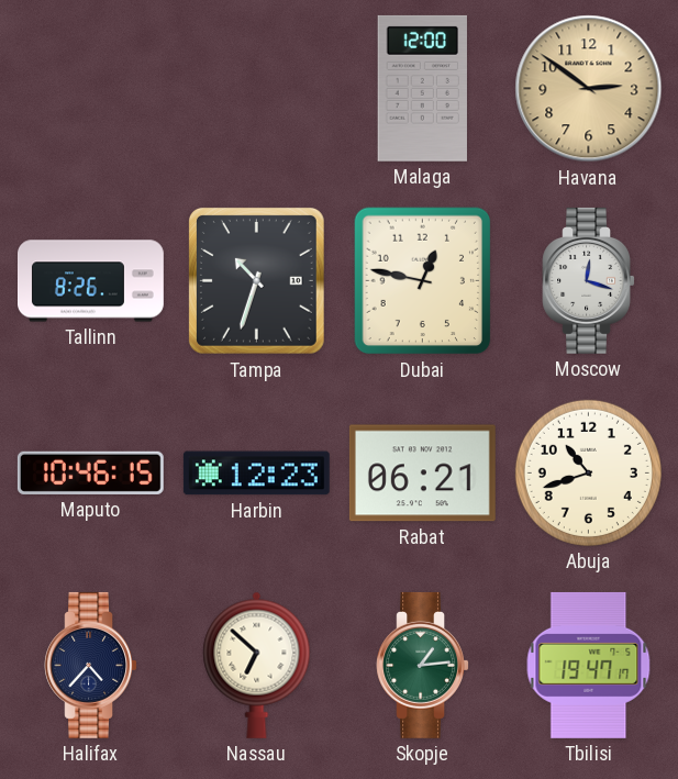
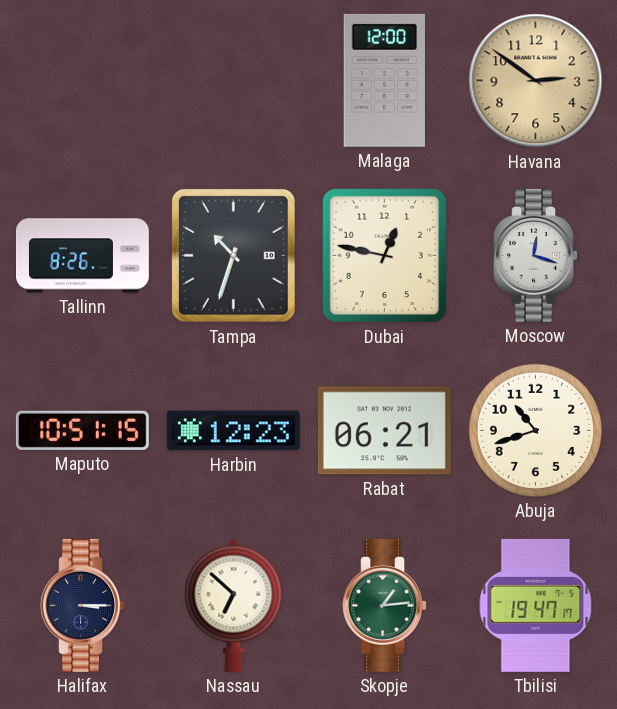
Maputo: 10:46 -> 10:51 (82, 430)
Halifax: 4:37 -> 3:15 (82, 605)
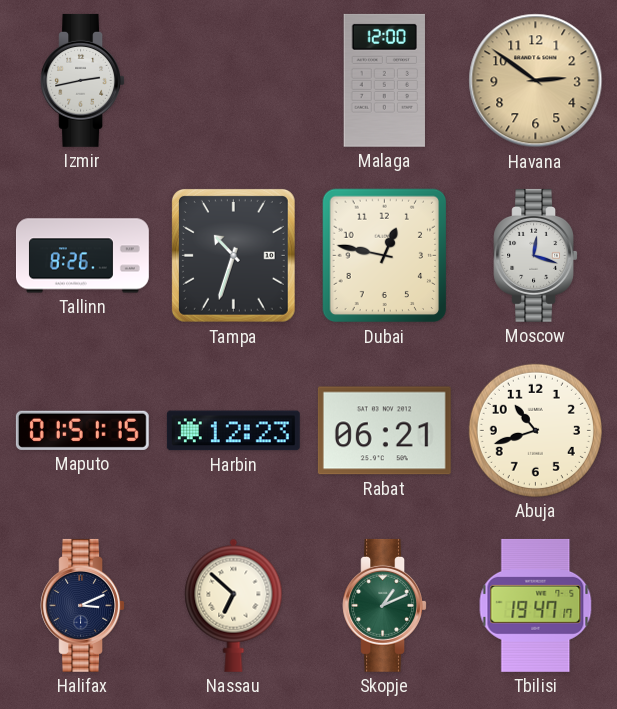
Izmir: none -> 2:43 (82, 80)
Maputo: 10:51 -> 01:51 (82, 430)
Halifax: 3:15 -> 3:11 (82, 605)
Skopje: 1:14 -> 1:11 (384, 605)
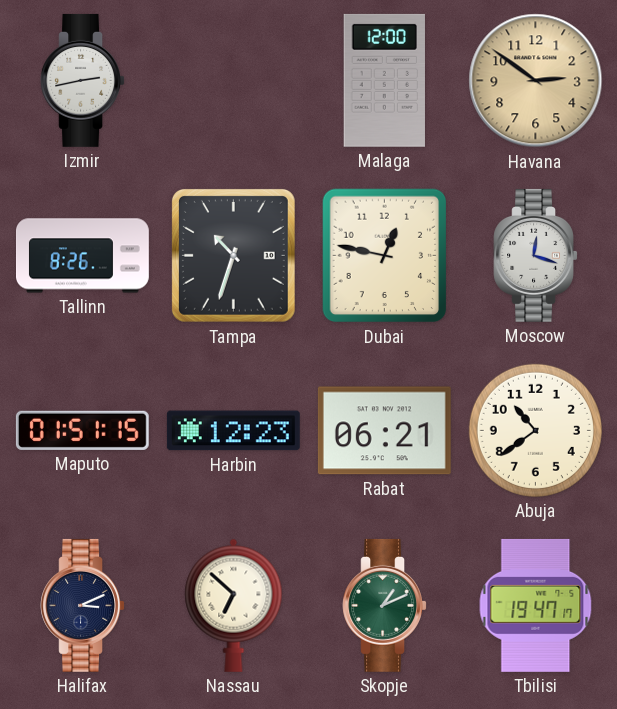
Abuja: 10:42 -> 10:39 (535, 430)
